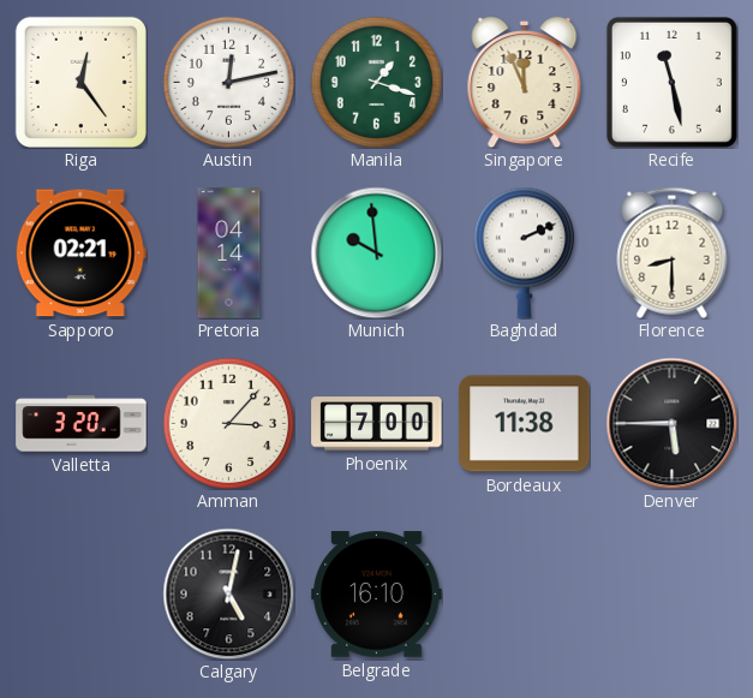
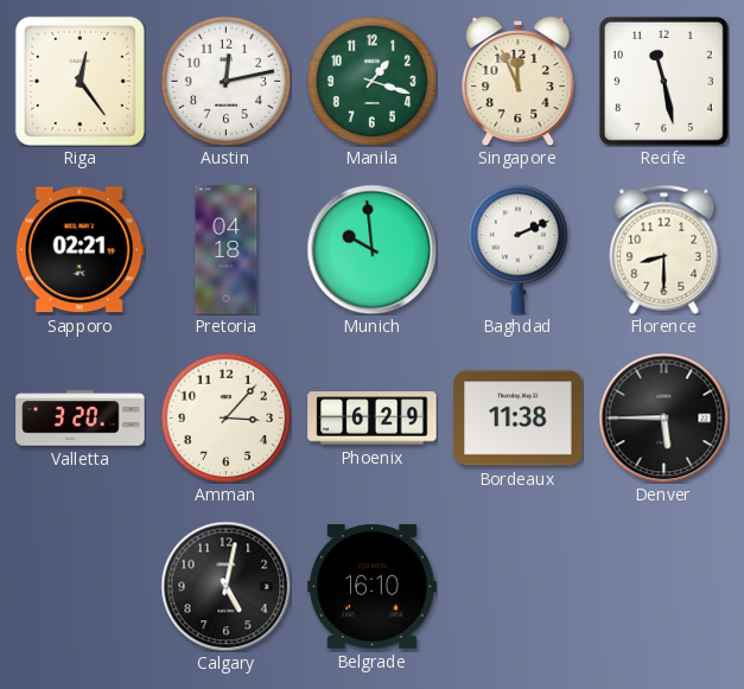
Pretoria: 04:14 -> 04:18 (227, 250)
Phoenix: 7:00 -> 6:29 (373, 419)
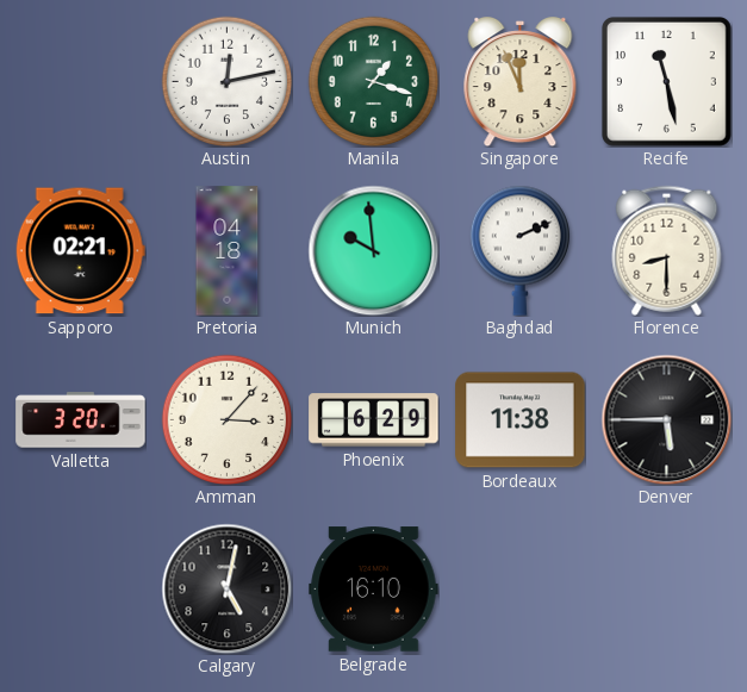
Riga: 12:24 -> none (80, 81)
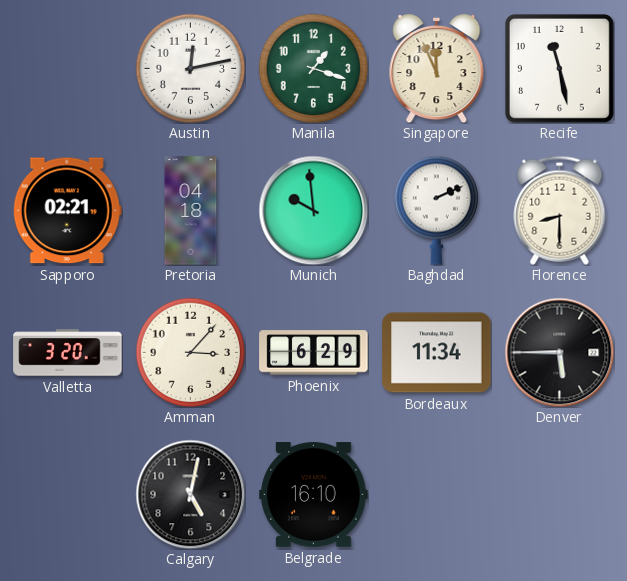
Bordeaux: 11:38 -> 11:34 (437, 353)
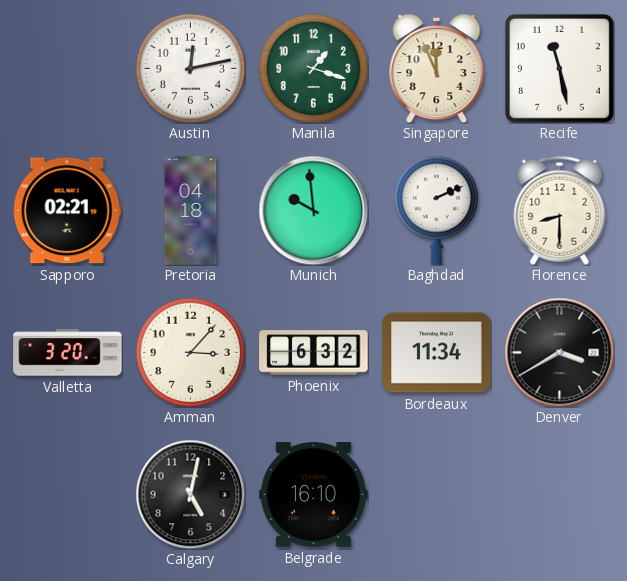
Phoenix: 6:29 -> 6:32 (314, 353)
Denver: 5:45 -> 3:40 (559, 352)
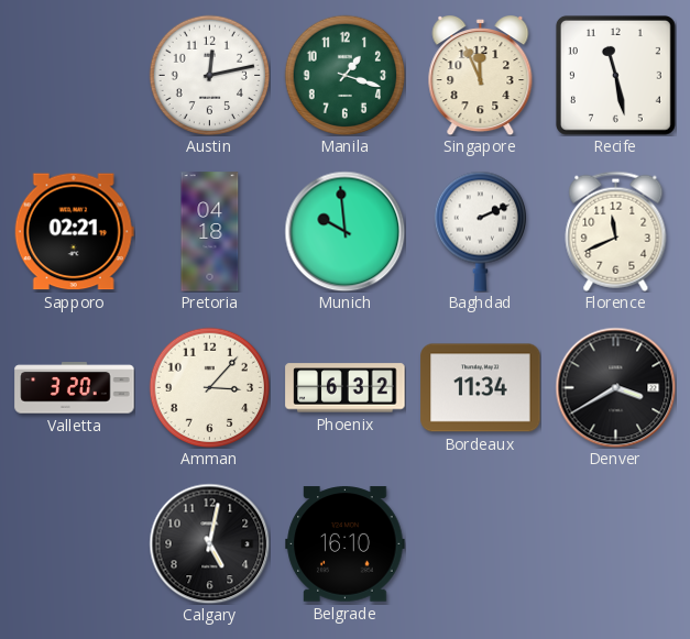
Florence: 8:30 -> 11:41 (616, 231)
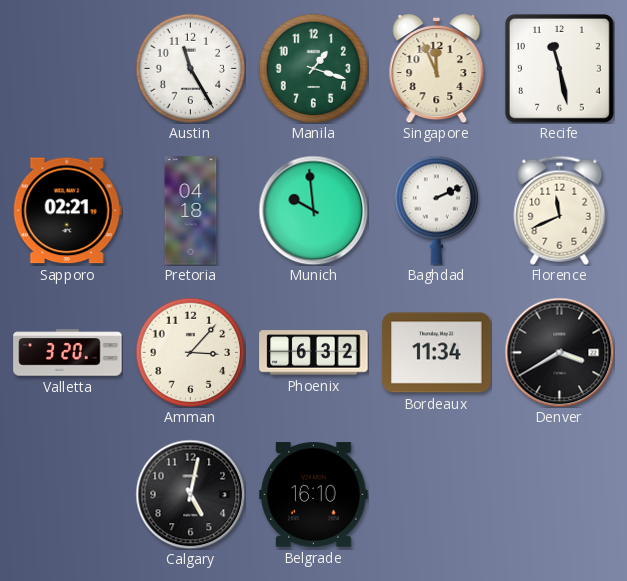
Austin: 12:13 -> 11:25 (190, 68)
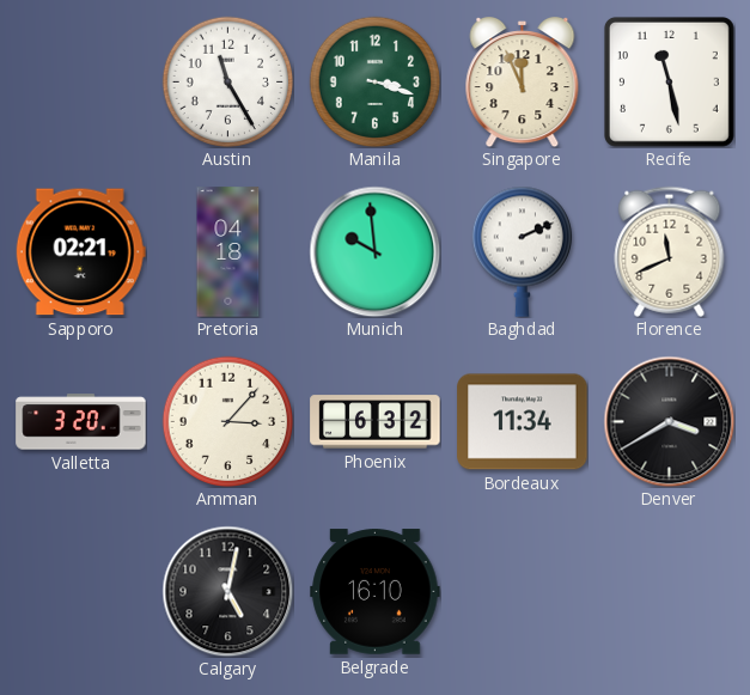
Manila: 1:18 -> 3:18 (374, 81)
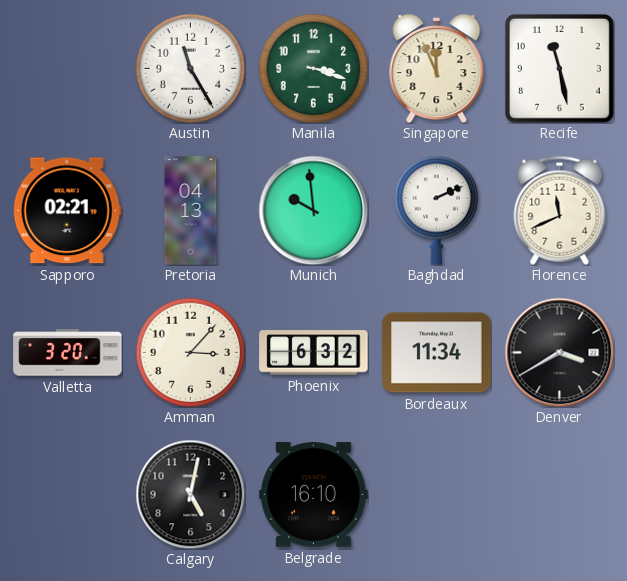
Pretoria: 04:18 -> 04:13 (191, 211)
